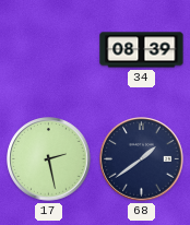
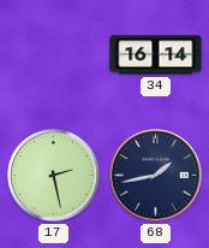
34: 08:39 -> 16:14 (156, 55)
68: 1:39 -> 1:43 (156, 176)
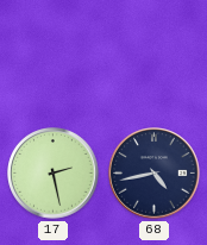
34: 16:14 -> none (156, 55)
68: 1:43 -> 4:43 (155, 174)
